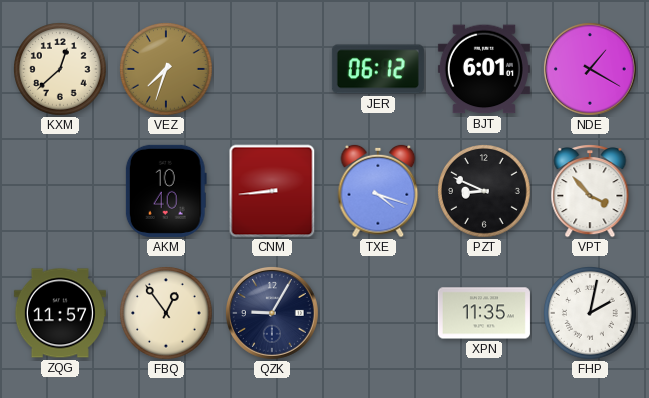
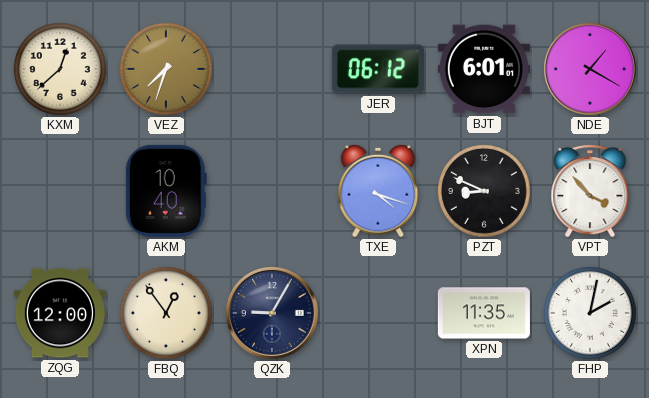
CNM: 8:44 -> none (272, 191)
ZQG: 11:57 -> 12:00 (60, 313)
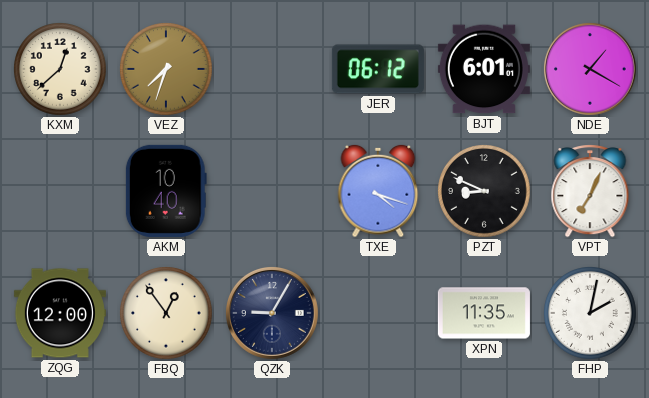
VPT: 3:53 -> 7:04 (590, 192)
